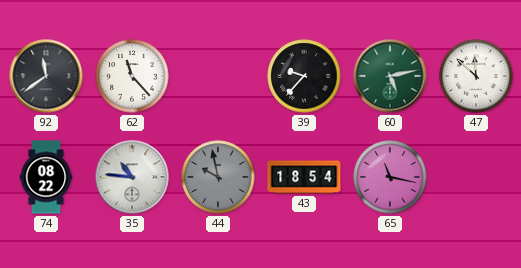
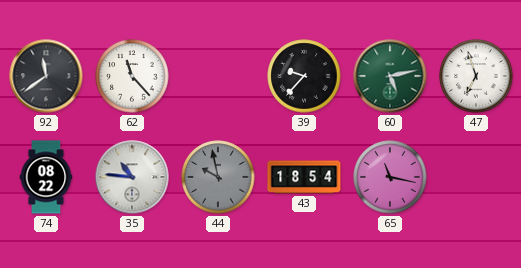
47: 11:52 -> 6:57 (476, 76)
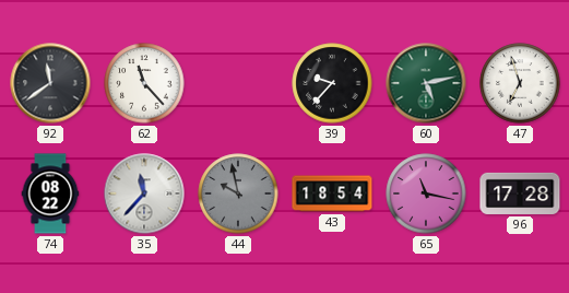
35: 10:46 -> 11:37 (144, 194)
96: none -> 17:28 (520, 194)
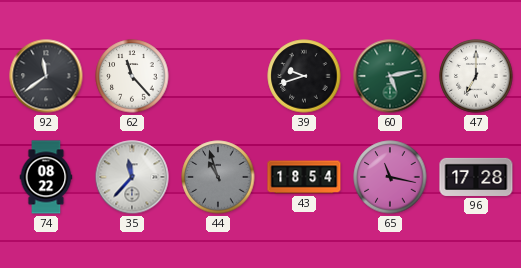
39: 9:37 -> 9:42 (304, 76)
47: 6:57 -> 7:00 (476, 76)
44: 9:58 -> 10:57 (218, 177)
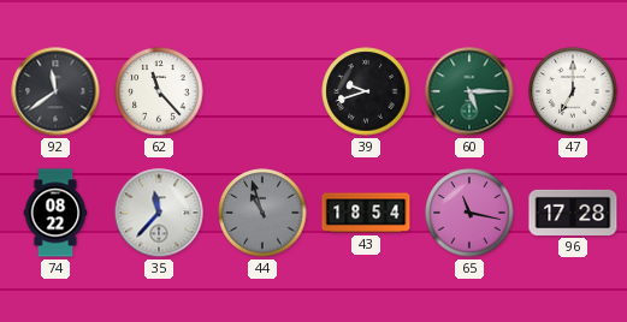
60: 5:13 -> 5:15 (469, 91)
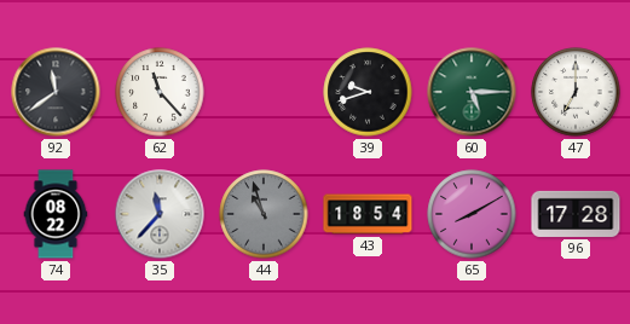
65: 11:17 -> 8:10 (472, 214)
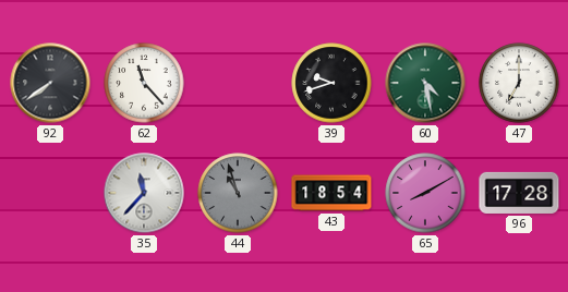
92: 11:39 -> 7:39 (50, 83)
60: 5:15 -> 4:28 (425, 83)
74: 08:22 -> none (56, 214)
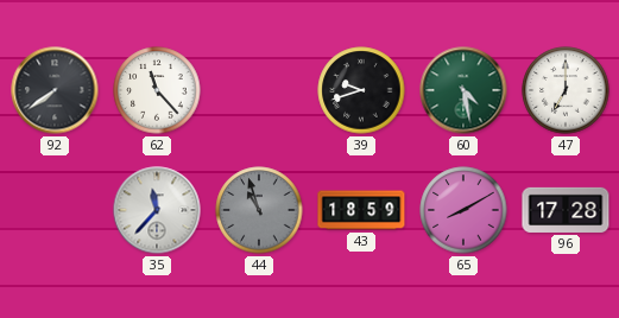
43: 18:54 -> 18:59 (361, 210)
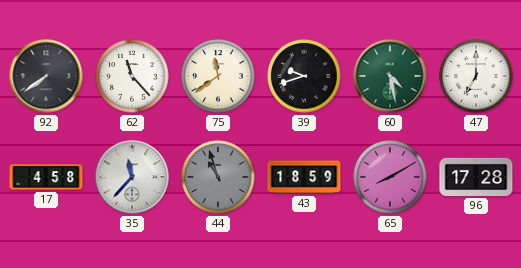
75: none -> 11:39 (218, 76)
17: none -> 4:58 (46, 177)
